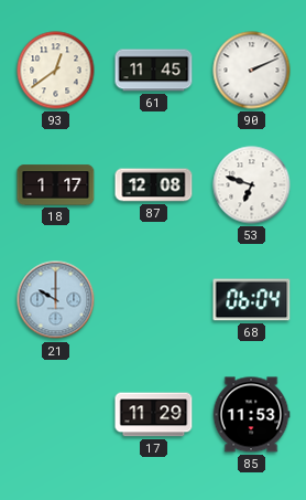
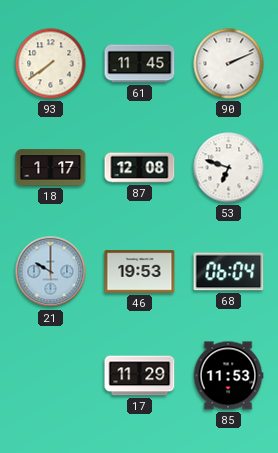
93: 12:39 -> 7:39 (51, 64)
46: none -> 19:53 (140, 272)
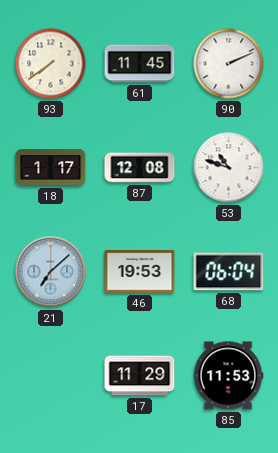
53: 6:48 -> 10:48 (229, 168)
21: 10:00 -> 7:08 (51, 272)
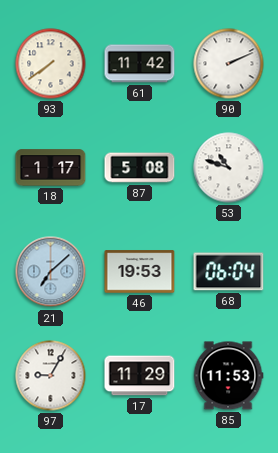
61: 11:45 -> 11:42 (140, 64)
87: 12:08 -> 5:08 (140, 168)
97: none -> 9:05 (51, 376)
